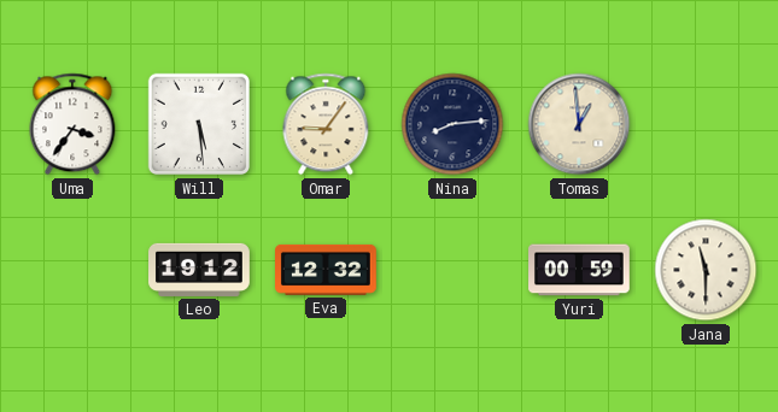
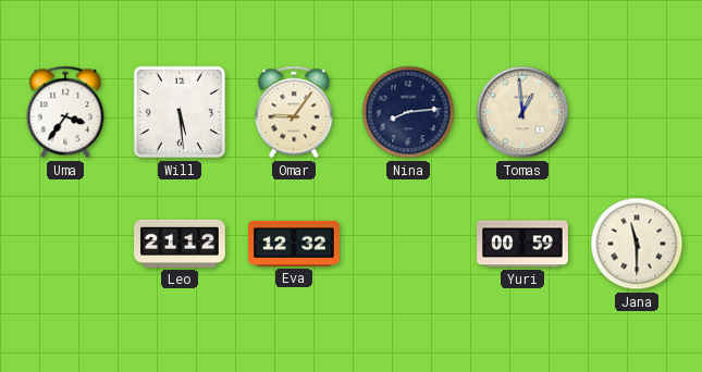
Leo: 19:12 -> 21:12 (180, 244)
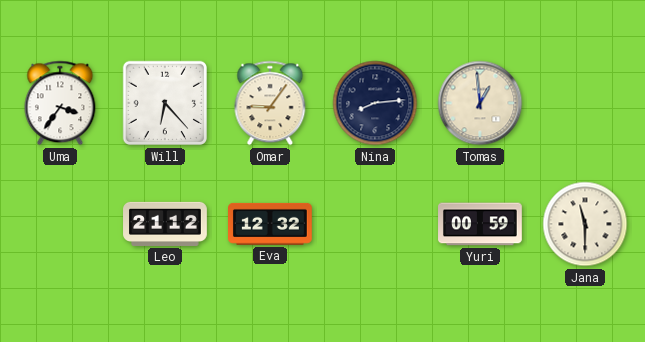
Will: 5:29 -> 6:23 (165, 103)
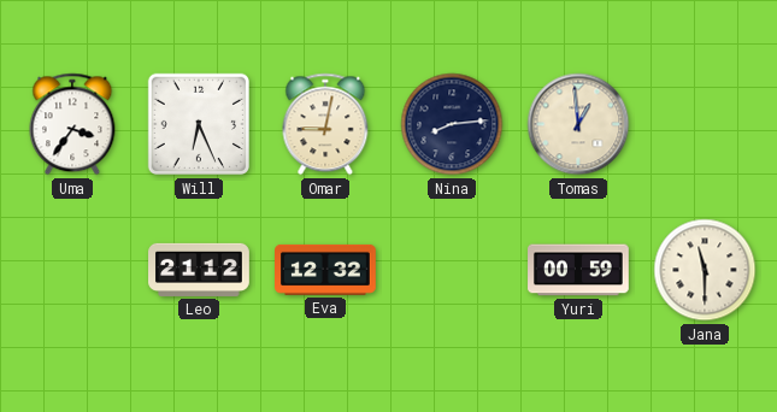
Will: 6:23 -> 6:26 (199, 124)
Omar: 9:06 -> 9:02 (325, 124)
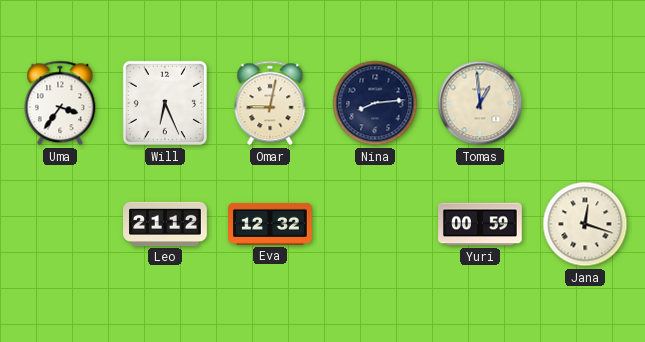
Jana: 11:30 -> 12:18 (585, 224)
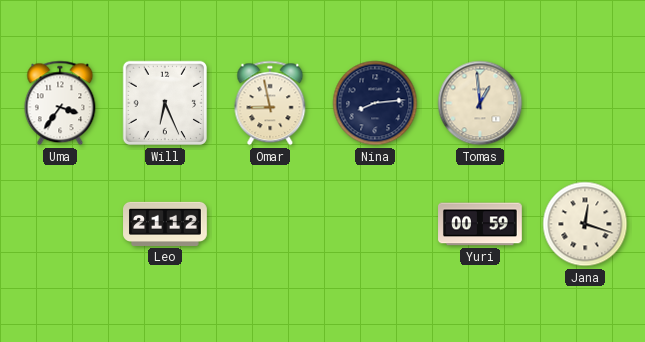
Omar: 9:02 -> 8:58 (270, 103)
Eva: 12:32 -> none (271, 224)
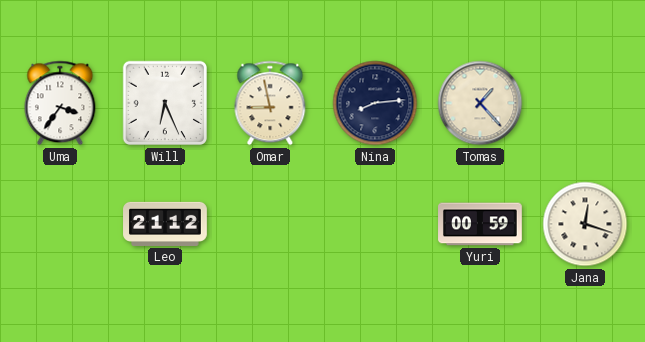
Tomas: 12:59 -> 1:23 (480, 103)
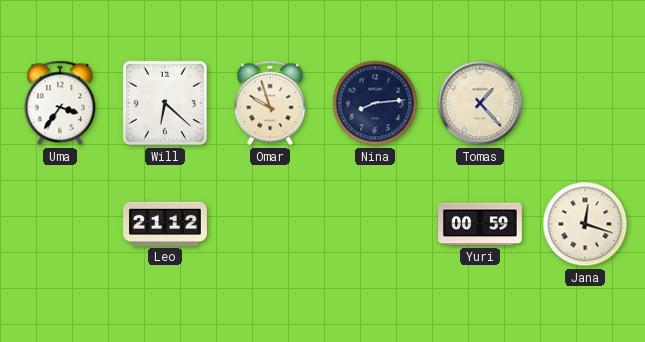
Will: 6:26 -> 6:22 (165, 103)
Omar: 8:58 -> 9:57 (270, 103)
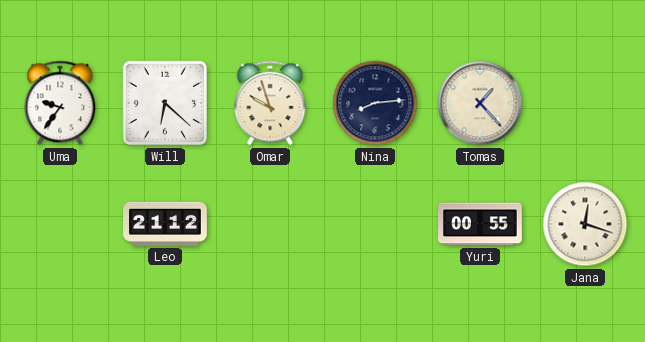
Uma: 3:36 -> 9:36 (60, 103)
Yuri: 00:59 -> 00:55 (480, 224)
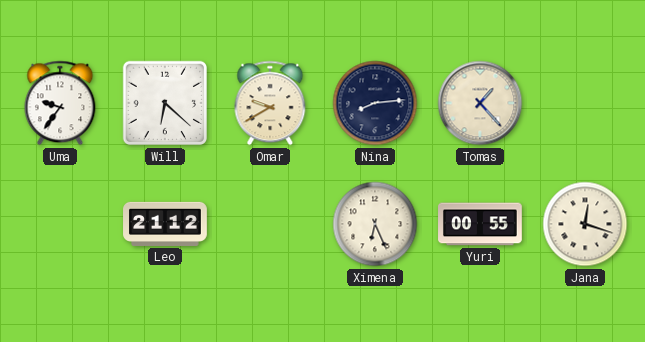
Omar: 9:57 -> 9:40 (270, 103)
Ximena: none -> 6:26 (375, 224)
